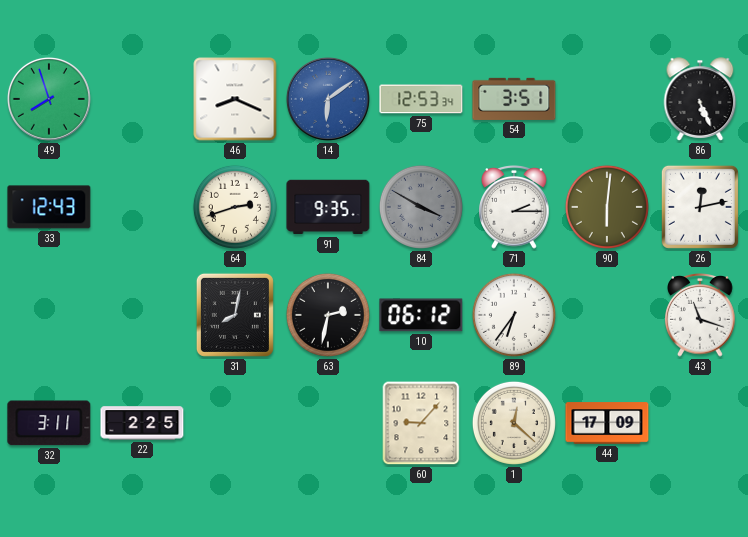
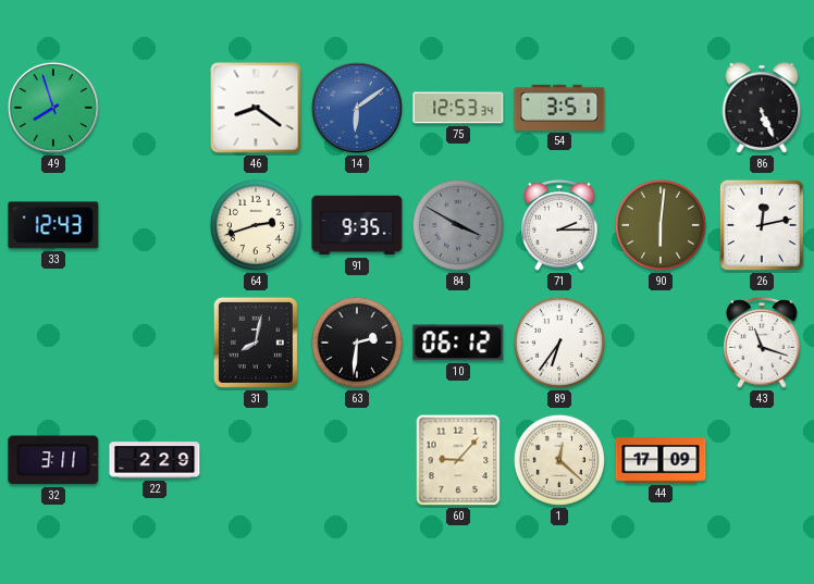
46: 8:19 -> 8:21 (256, 108)
63: 2:32 -> 2:31 (357, 343)
22: 2:25 -> 2:29 (155, 460)
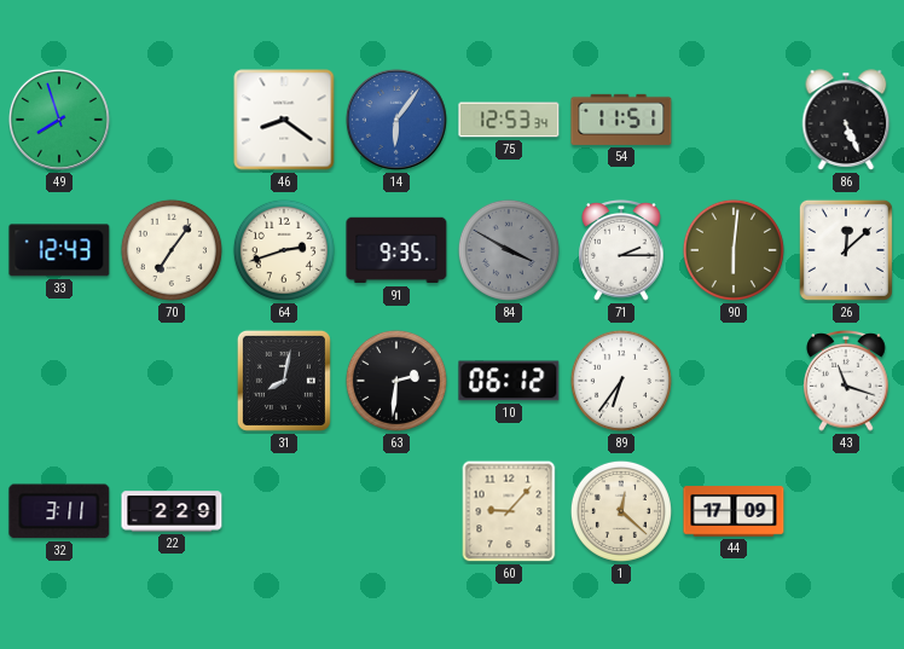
14: 6:09 -> 6:06 (396, 120)
54: 3:51 -> 11:51 (621, 120)
70: none -> 7:06 (172, 250)
26: 12:13 -> 12:08 (846, 250)
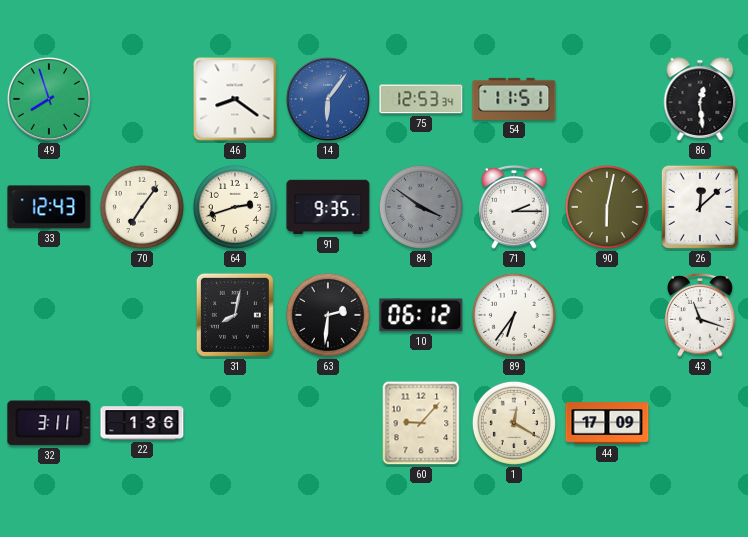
86: 5:26 -> 12:29 (700, 99)
84: 3:50 -> 3:51 (421, 207)
90: 6:01 -> 6:02 (607, 207)
22: 2:29 -> 1:36 (142, 423)
1: 12:22 -> 12:20 (514, 423)
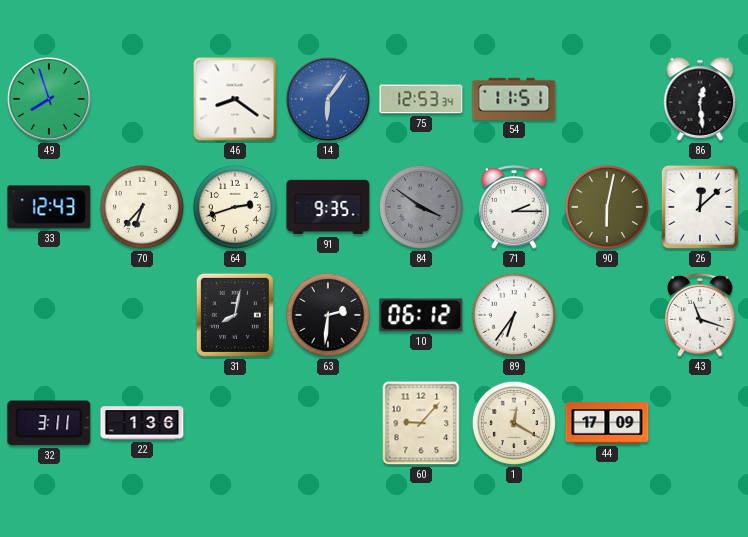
70: 7:06 -> 6:37 (142, 207)
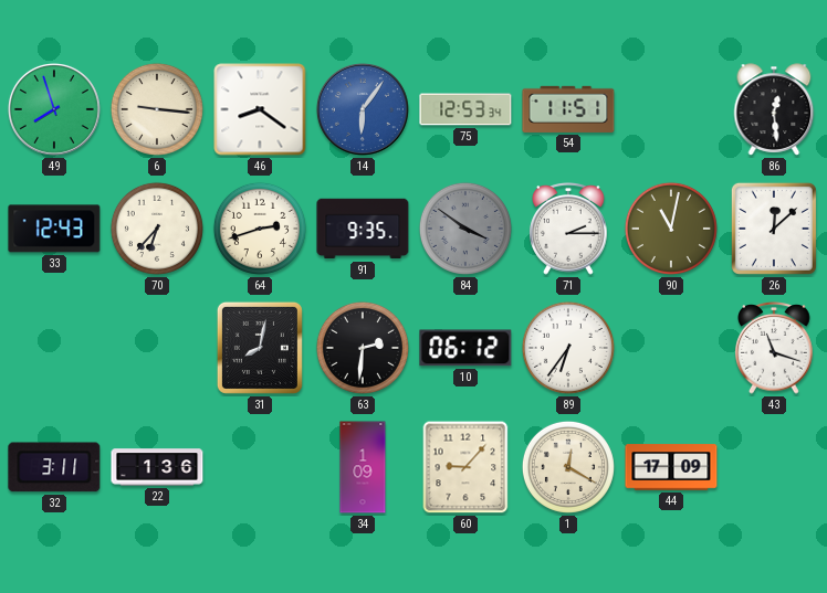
6: none -> 9:16 (157, 109)
90: 6:02 -> 11:02 (671, 229)
34: none -> 1:09 (363, 467)
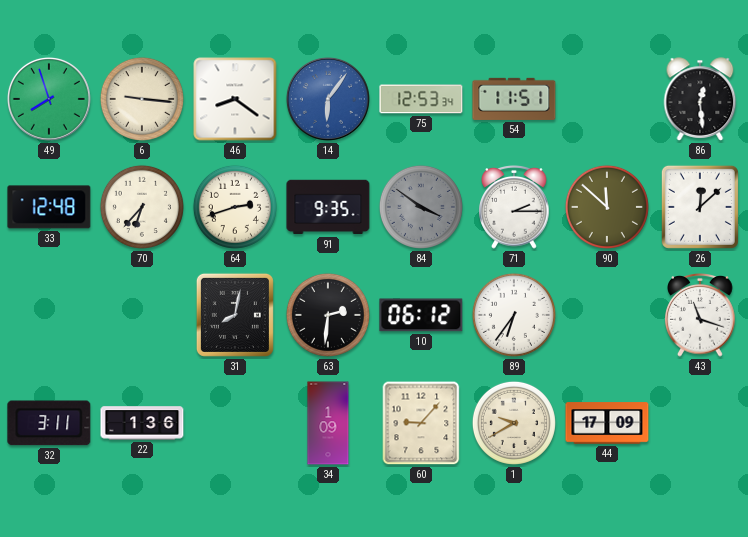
33: 12:43 -> 12:48 (49, 207)
90: 11:02 -> 11:52 (607, 207)
1: 12:20 -> 9:40 (514, 423)
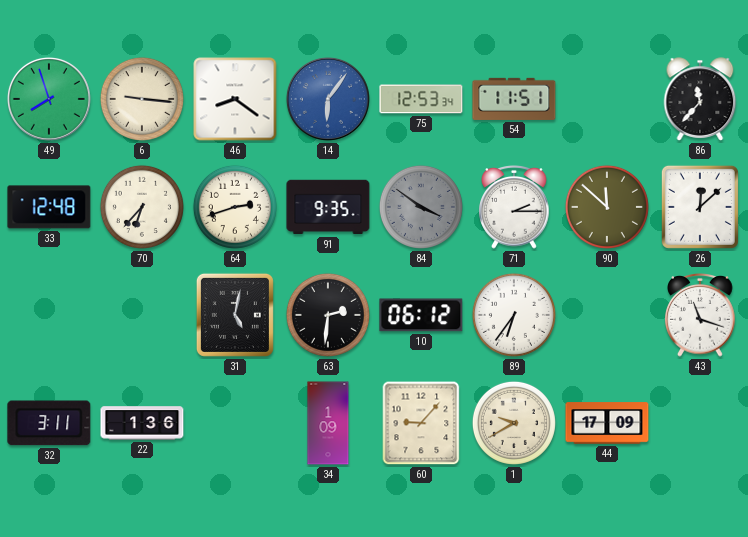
86: 12:29 -> 11:37 (700, 99)
31: 8:02 -> 5:02 (235, 315)
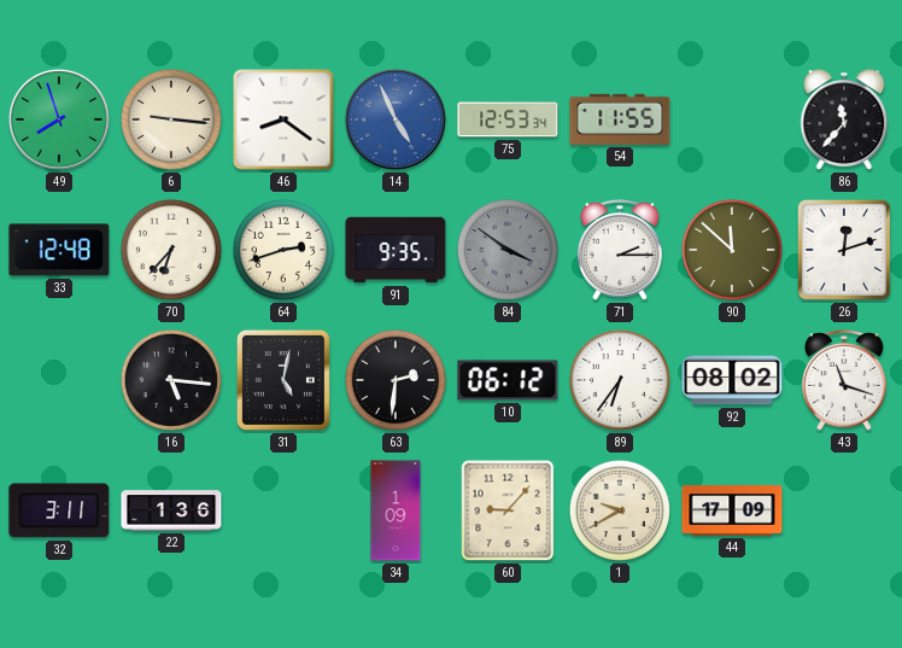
14: 6:06 -> 4:56 (396, 119)
54: 11:51 -> 11:55 (620, 119)
26: 12:08 -> 12:12 (844, 250)
16: none -> 5:16 (171, 380)
92: none -> 08:02 (732, 380)
